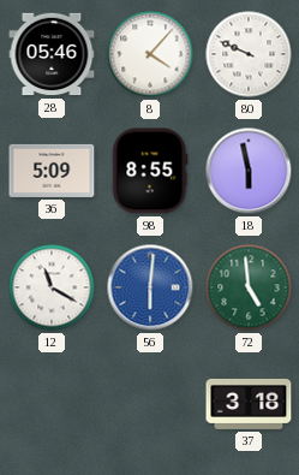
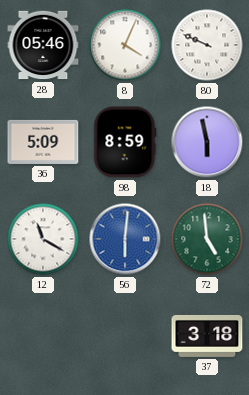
8: 4:07 -> 4:04 (125, 45)
98: 8:55 -> 8:59 (125, 142)
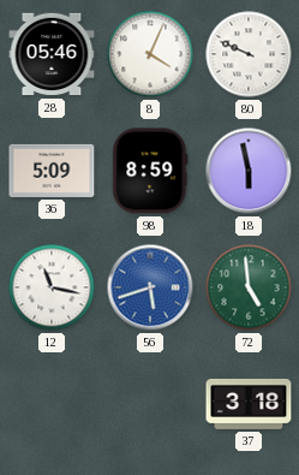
12: 11:20 -> 11:17 (52, 287)
56: 6:01 -> 5:42 (150, 287)
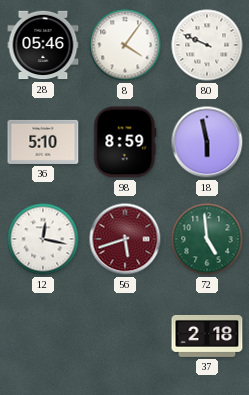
8: 4:04 -> 4:06 (125, 45)
36: 5:09 -> 5:10 (43, 142)
12: 11:17 -> 12:17 (43, 239)
56 dial: blue -> burgundy (125, 239)
37: 3:18 -> 2:18 (207, 336)
